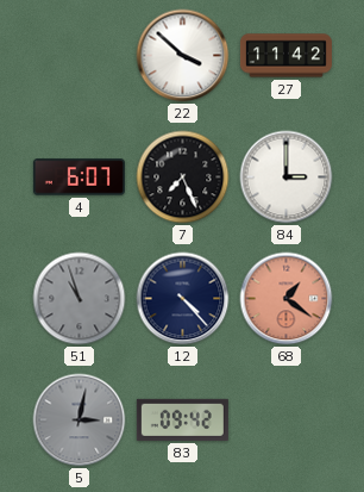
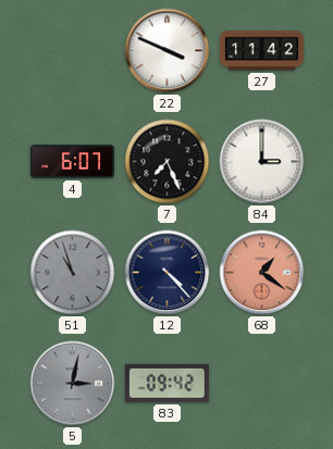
22: 3:52 -> 3:49 (168, 51)
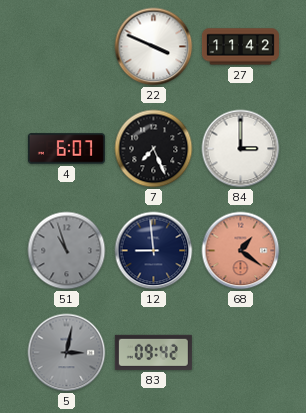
12: 4:23 -> 8:59 (154, 251)
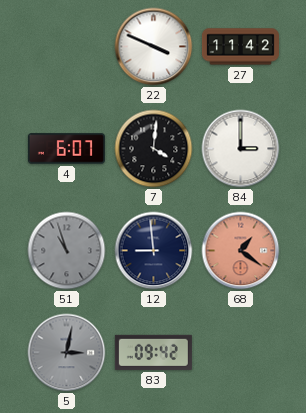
7: 7:26 -> 4:01 (154, 149)
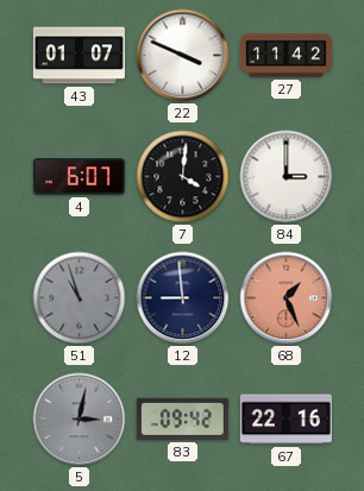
43: none -> 01:07 (79, 56)
68: 1:21 -> 1:26 (287, 298)
67: none -> 22:16 (285, 420)
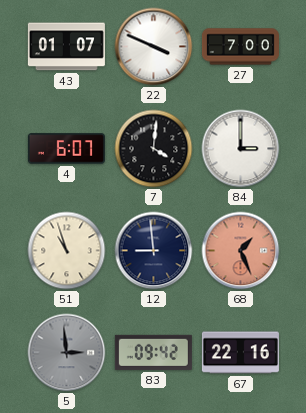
27: 11:42 -> 7:00 (240, 47)
51 dial: grey -> cream (67, 251)
5: 3:02 -> 2:59 (67, 353)
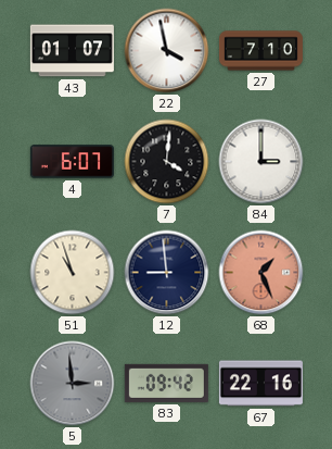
22: 3:49 -> 3:58 (167, 51)
27: 7:00 -> 7:10 (260, 51)
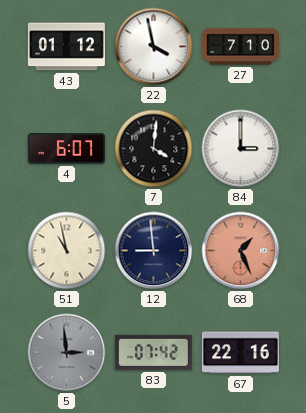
43: 01:07 -> 01:12 (66, 47)
51: 10:57 -> 10:58 (67, 251)
83: 09:42 -> 07:42 (153, 352)
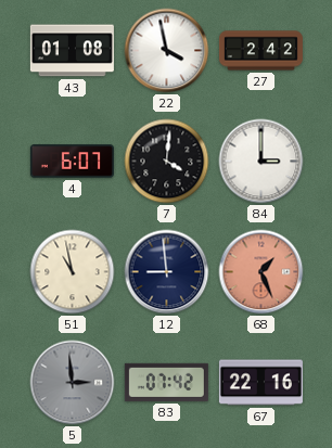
43: 01:12 -> 01:08 (72, 51)
27: 7:10 -> 2:42 (260, 51)
